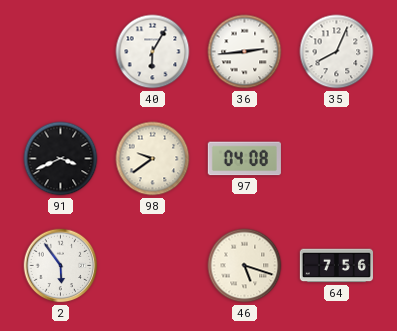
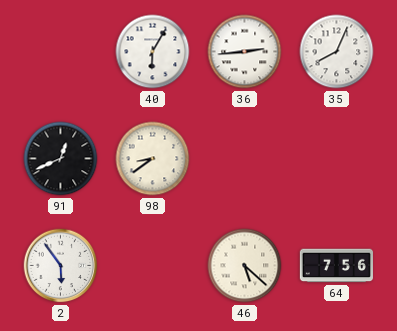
91: 3:41 -> 12:41 (61, 159)
98: 9:39 -> 8:39 (153, 159)
97: 04:08 -> none (244, 159)
46: 5:18 -> 5:22 (245, 266)
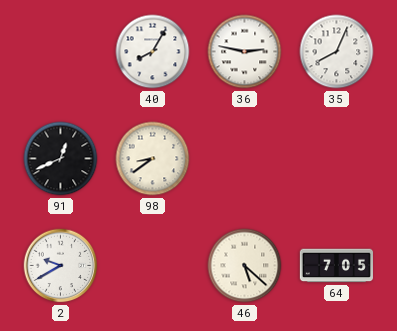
40: 6:05 -> 8:05 (153, 52)
36: 2:44 -> 2:47 (245, 52)
2: 5:54 -> 9:40 (61, 266)
64: 7:56 -> 7:05 (336, 266)
